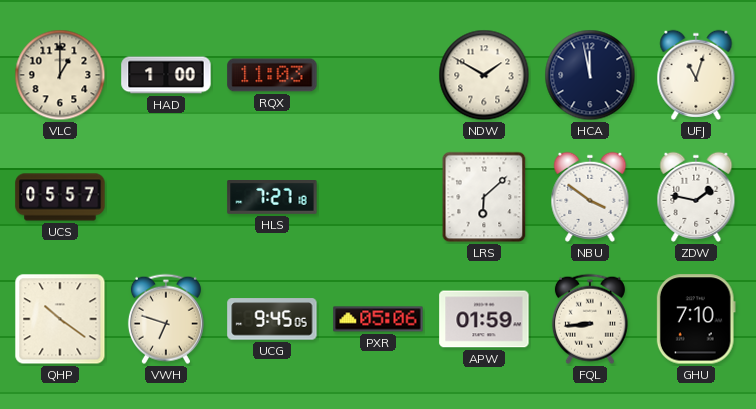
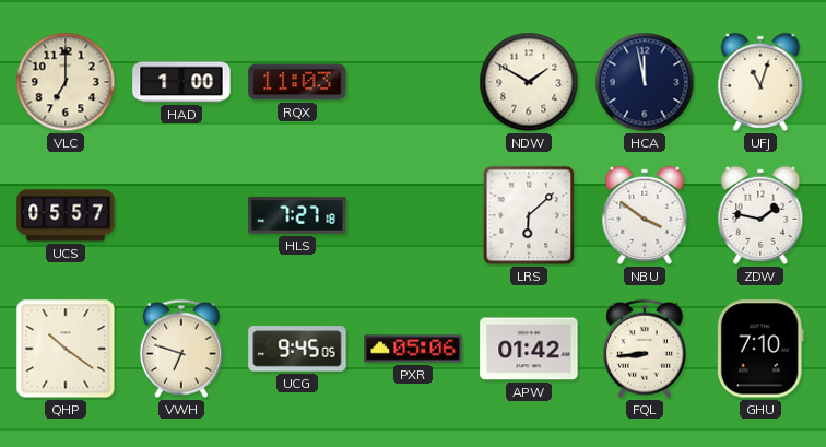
VLC: 1:00 -> 7:00 (66, 82)
APW: 01:59 -> 01:42 (529, 349)
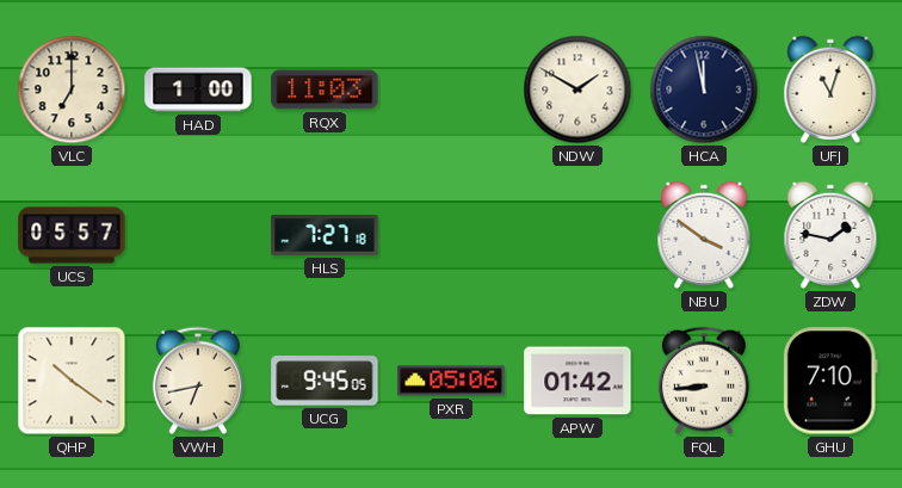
LRS: 6:08 -> none (529, 215)
VWH: 6:48 -> 6:43 (198, 381)
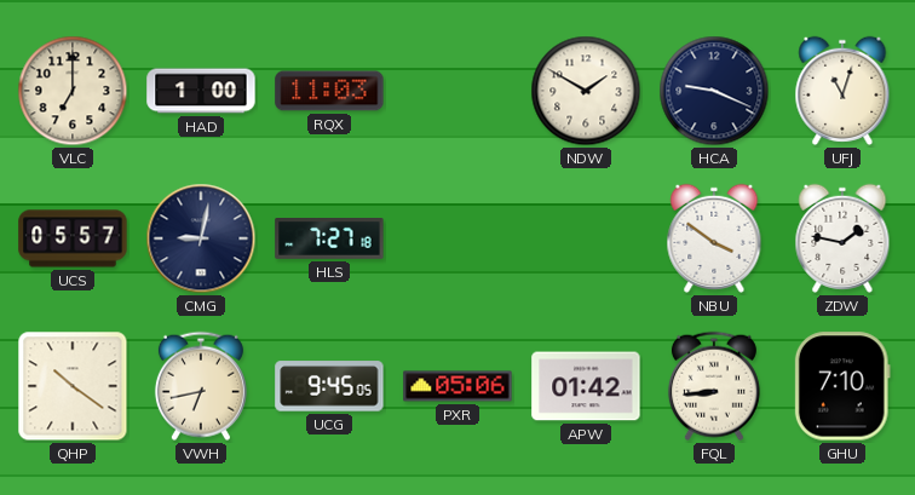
HCA: 11:58 -> 9:19 (714, 91)
CMG: none -> 9:02 (201, 238)
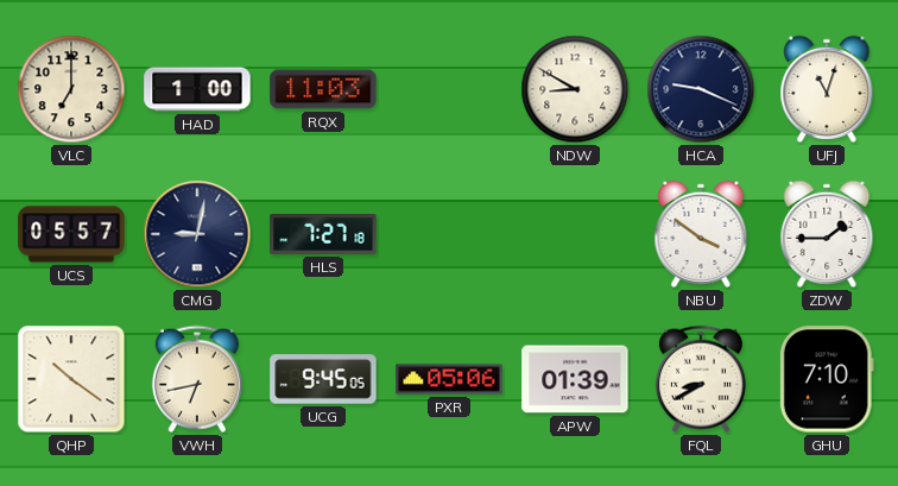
NDW: 1:50 -> 8:50 (575, 89)
ZDW: 1:47 -> 1:45 (827, 234)
APW: 01:42 -> 01:39 (575, 379)
FQL: 8:44 -> 8:40 (701, 379)
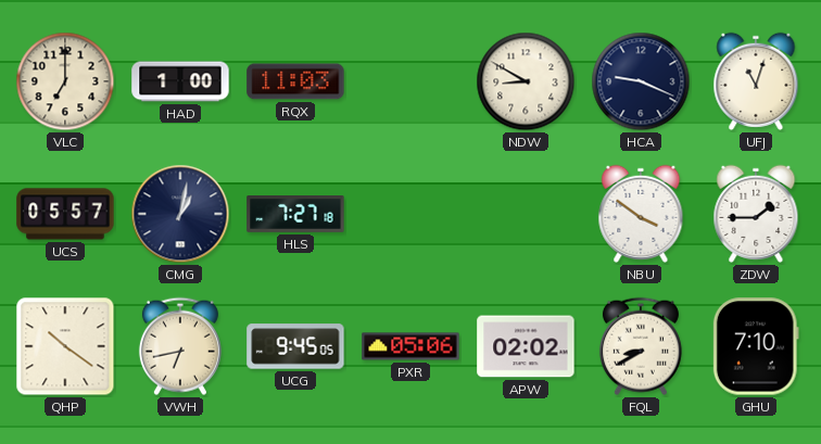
CMG: 9:02 -> 1:02 (180, 214)
APW: 01:39 -> 02:02 (526, 346)
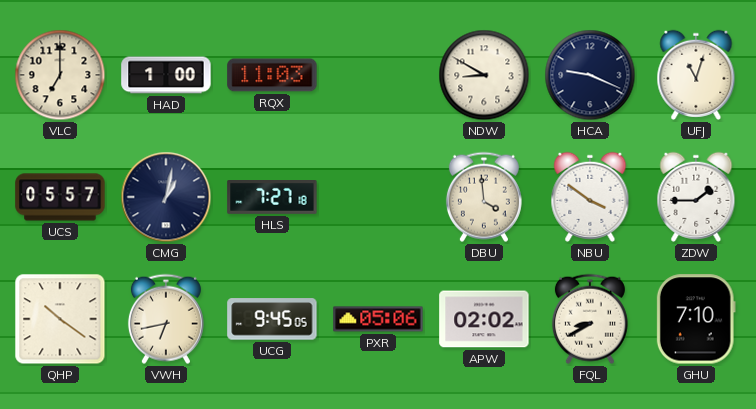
DBU: none -> 3:59 (484, 197)
